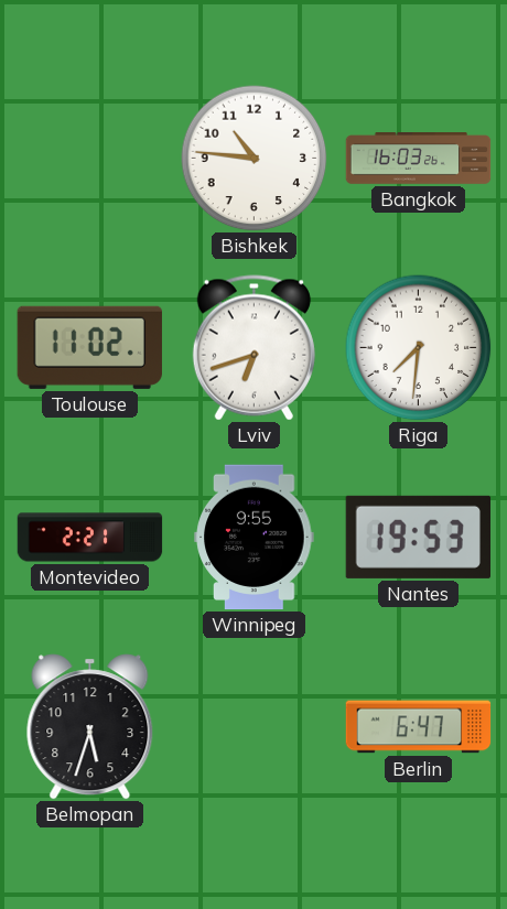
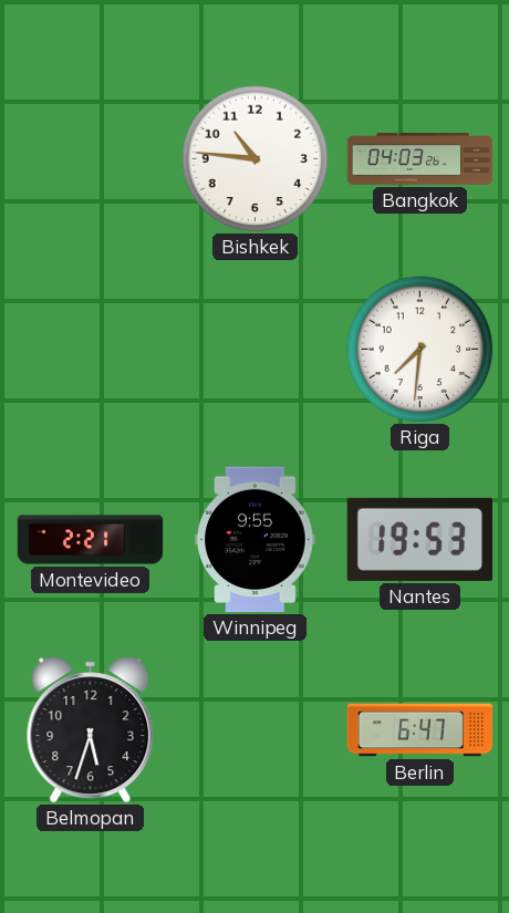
Bangkok: 16:03 -> 04:03 (420, 159)
Toulouse: 11:02 -> none (89, 347)
Lviv: 6:42 -> none (253, 348)
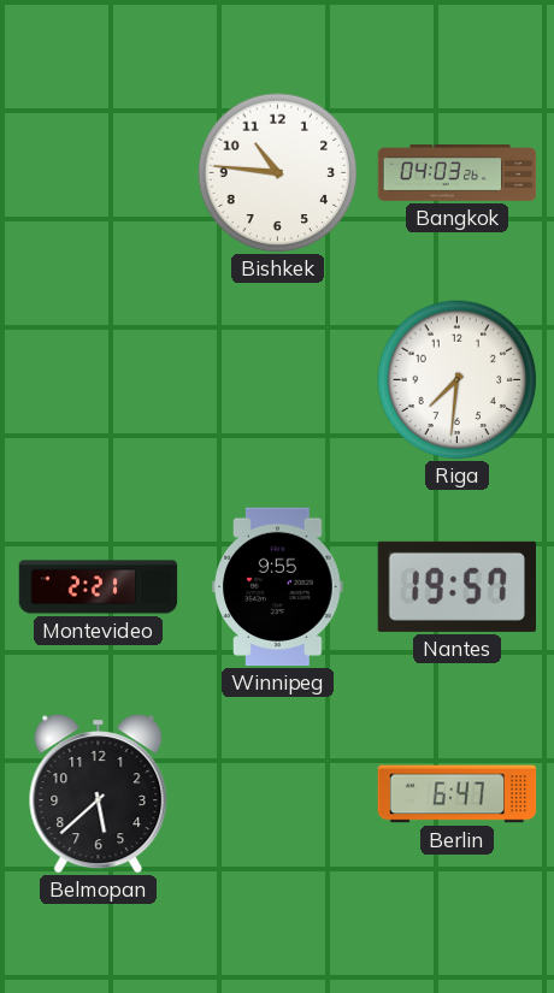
Nantes: 19:53 -> 19:57 (456, 586)
Belmopan: 5:33 -> 5:38 (99, 794)
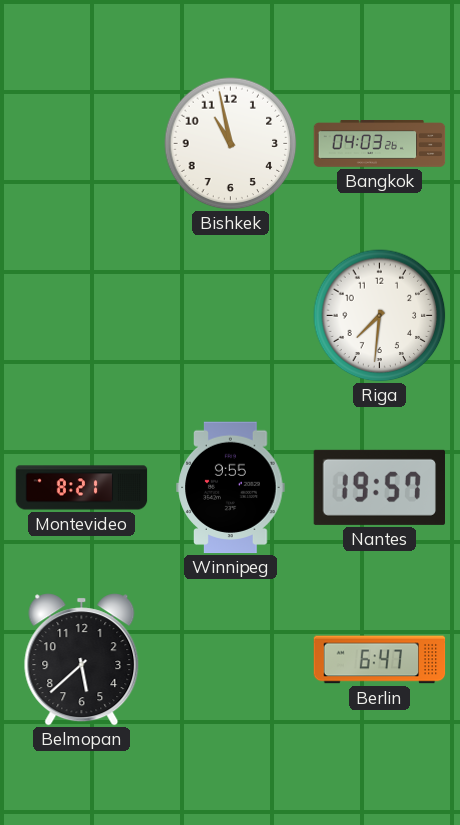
Bishkek: 10:46 -> 10:58 (231, 144)
Montevideo: 2:21 -> 8:21 (82, 488)
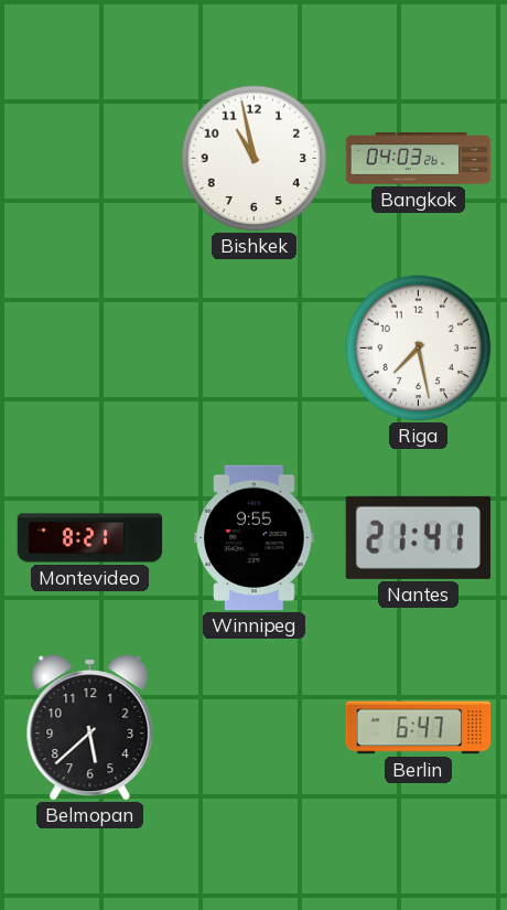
Riga: 7:31 -> 7:28 (419, 349)
Nantes: 19:57 -> 21:41 (418, 537)
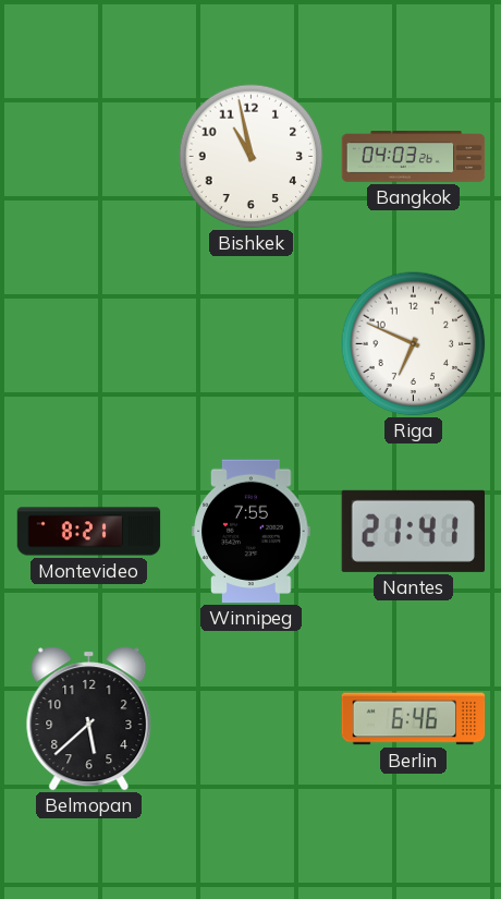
Riga: 7:28 -> 6:49 (414, 344)
Winnipeg: 9:55 -> 7:55 (252, 532)
Berlin: 6:47 -> 6:46 (414, 719)
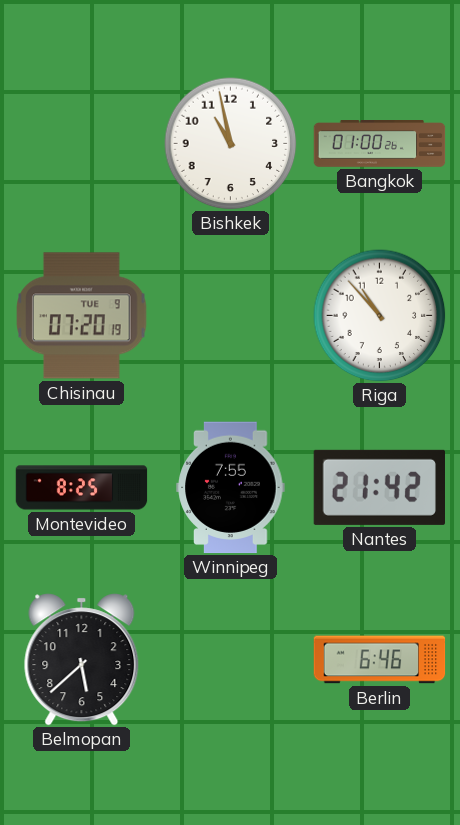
Bangkok: 04:03 -> 01:00 (380, 144)
Chisinau: none -> 07:20 (82, 316)
Riga: 6:49 -> 10:53 (380, 316)
Montevideo: 8:21 -> 8:25 (82, 488)
Nantes: 21:41 -> 21:42 (379, 487)
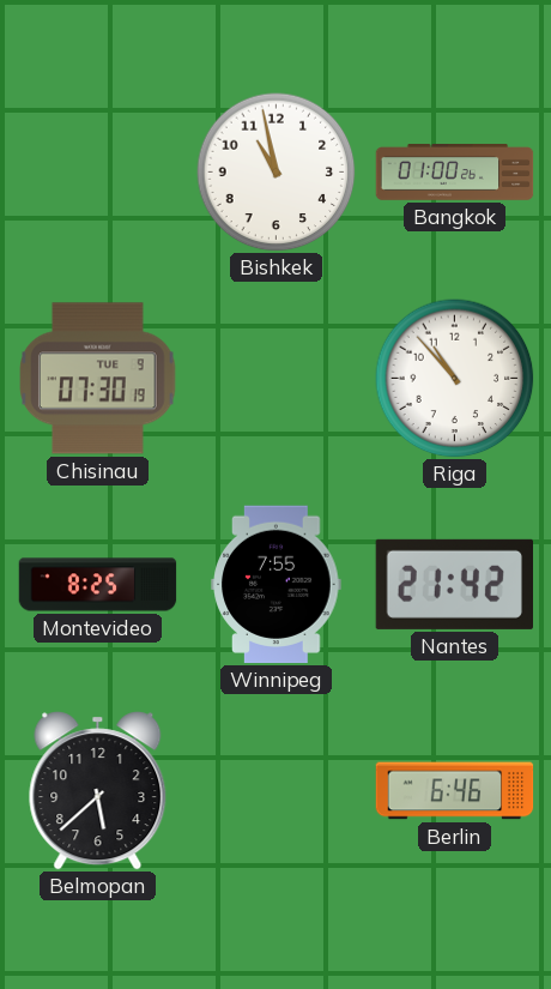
Chisinau: 07:20 -> 07:30 (98, 379)
